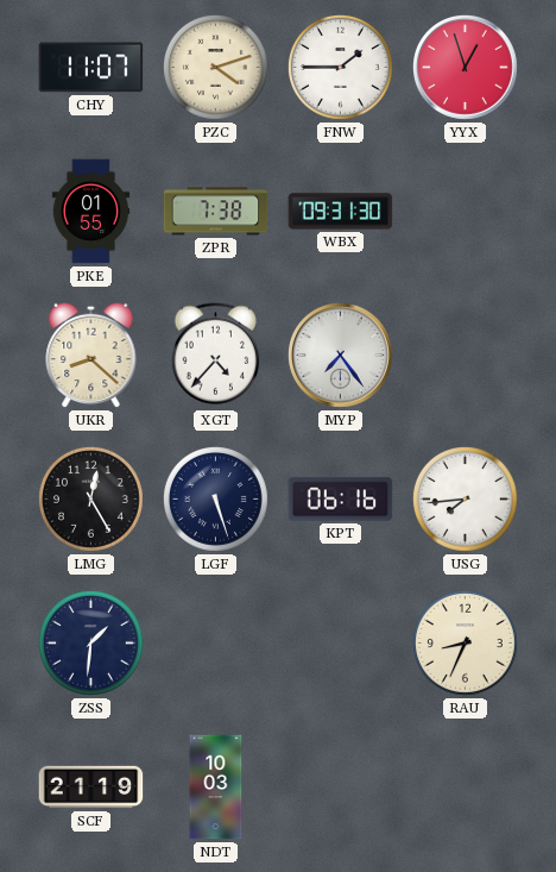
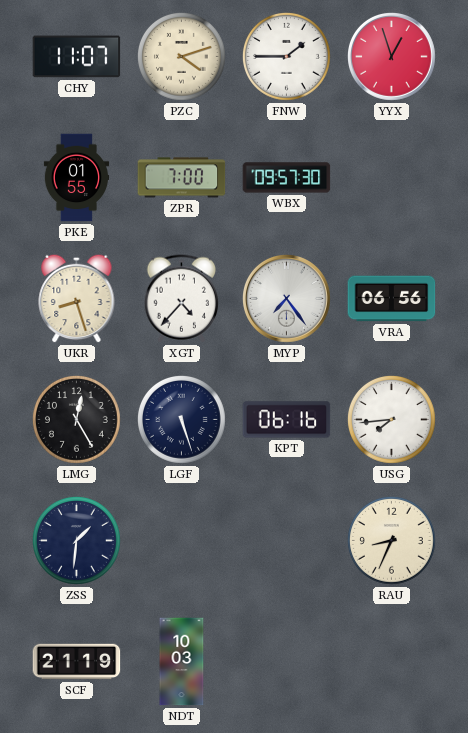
ZPR: 7:38 -> 7:00 (182, 178)
WBX: 09:31 -> 09:57 (287, 178)
UKR: 8:22 -> 8:27 (77, 298)
VRA: none -> 06:56 (392, 299)
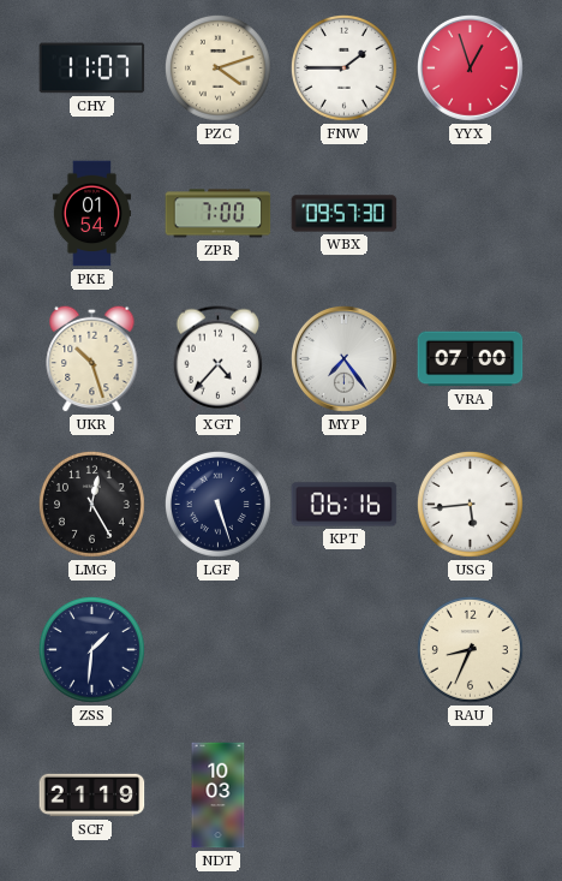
PKE: 01:55 -> 01:54 (92, 214)
UKR: 8:27 -> 10:27 (92, 358)
VRA: 06:56 -> 07:00 (471, 359)
USG: 7:44 -> 5:44 (470, 504)
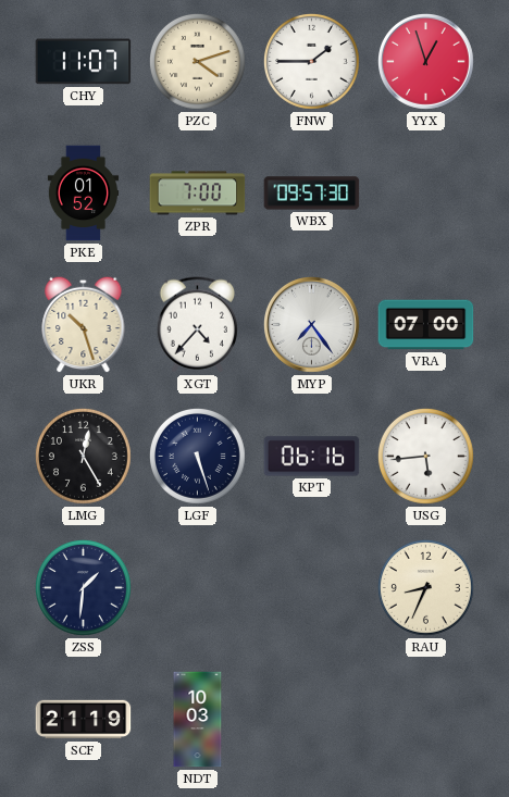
PKE: 01:54 -> 01:52 (84, 194)
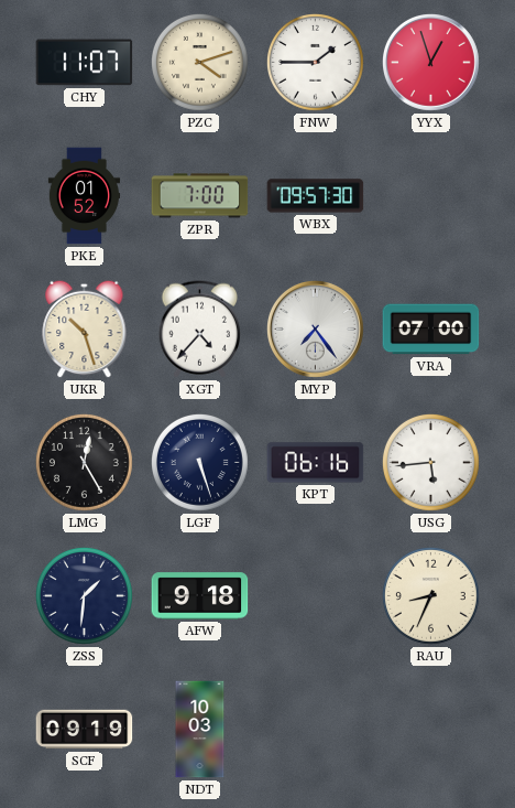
AFW: none -> 9:18 (200, 596)
SCF: 21:19 -> 09:19 (85, 730)
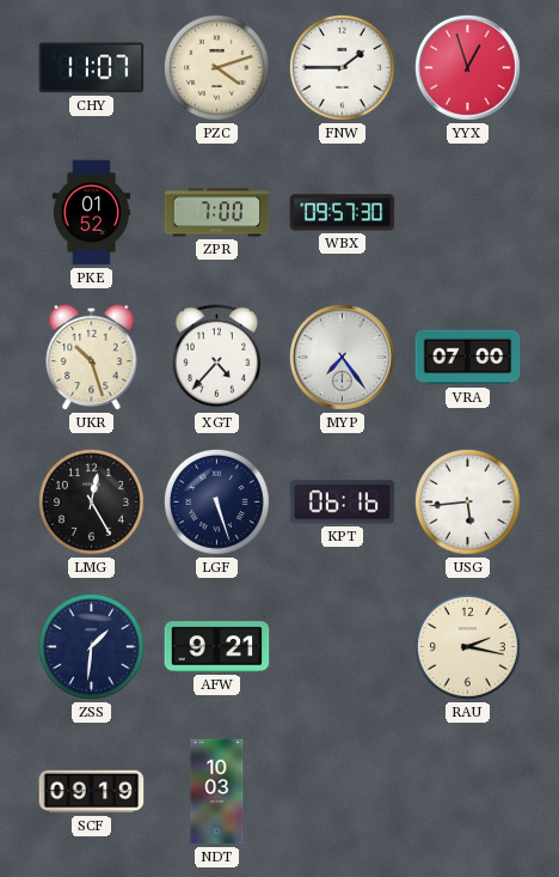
AFW: 9:18 -> 9:21 (217, 647)
RAU: 8:34 -> 2:17 (467, 646)
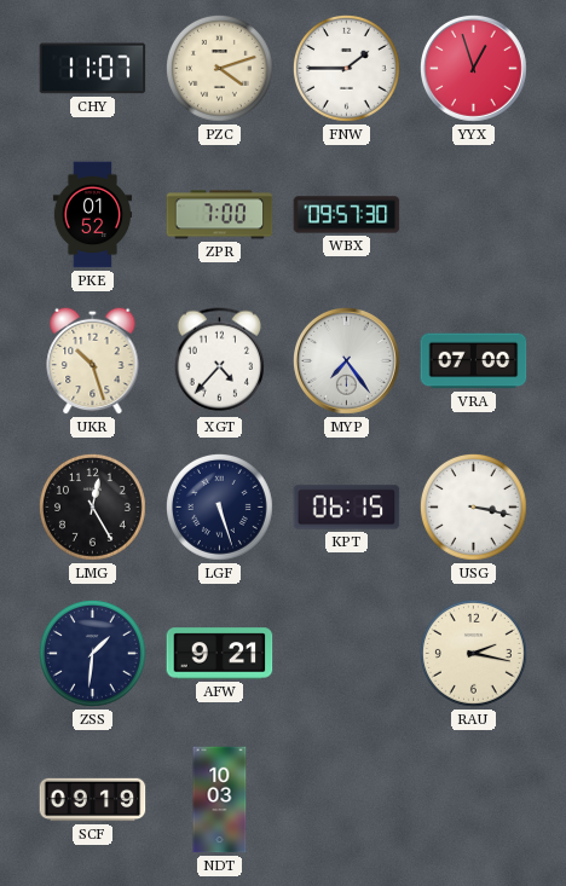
KPT: 06:16 -> 06:15 (347, 508)
USG: 5:44 -> 3:17 (473, 506)
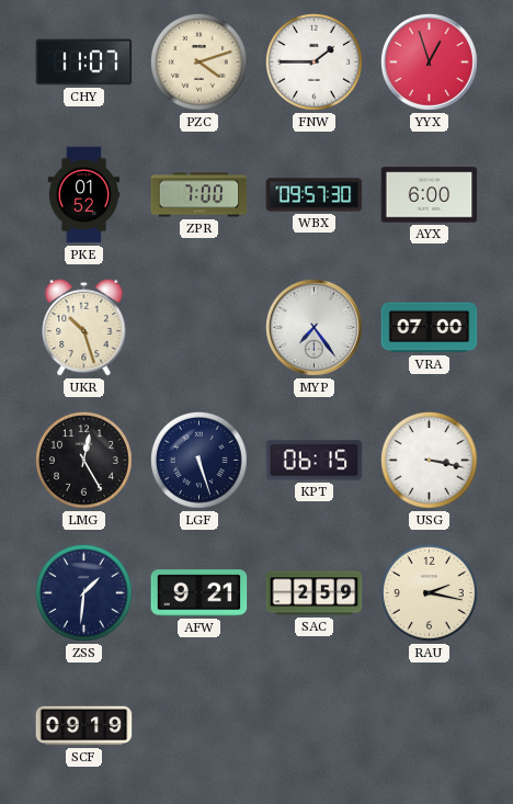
AYX: none -> 6:00 (430, 195)
XGT: 4:37 -> none (219, 361)
SAC: none -> 2:59 (315, 593)
NDT: 10:03 -> none (220, 800)
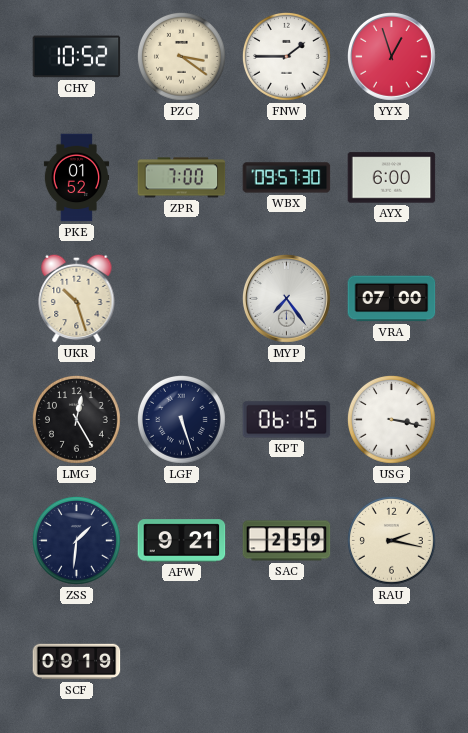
CHY: 11:07 -> 10:52 (77, 57)
PZC: 4:12 -> 3:21 (181, 56)
